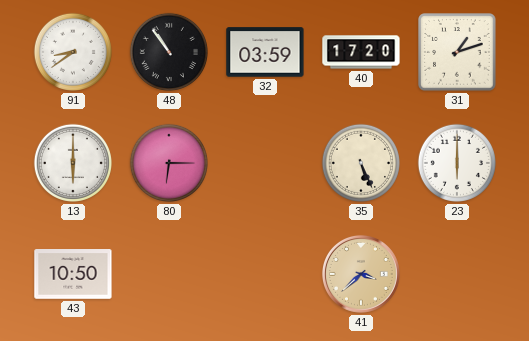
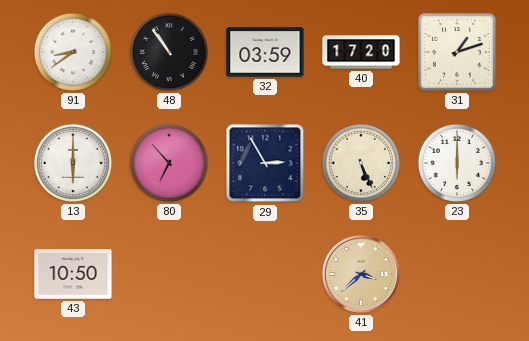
80: 6:15 -> 6:53 (169, 163)
29: none -> 2:55 (265, 163)
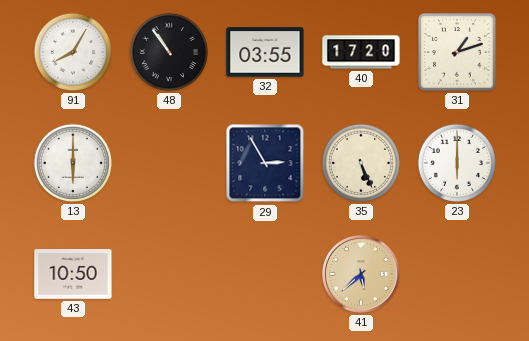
91: 8:39 -> 8:05 (73, 52)
32: 03:59 -> 03:55 (265, 52)
80: 6:53 -> none (169, 163)
41: 3:38 -> 5:38 (361, 274)
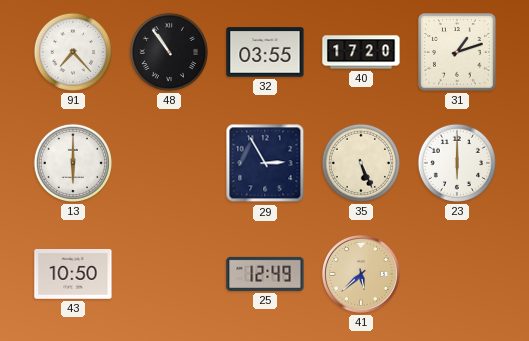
91: 8:05 -> 7:23 (73, 52)
25: none -> 12:49 (265, 274)
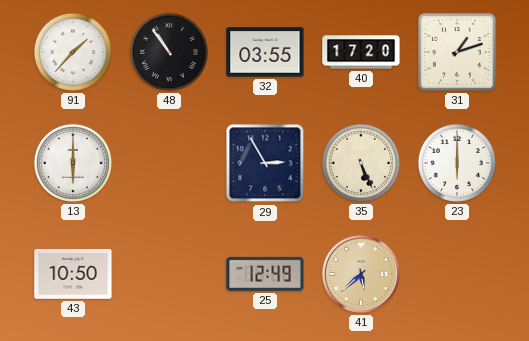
91: 7:23 -> 1:37 (73, 52)
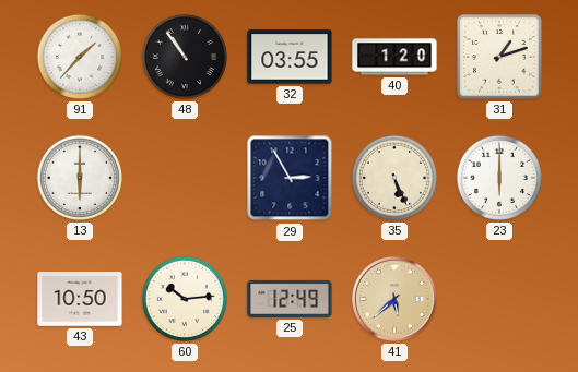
40: 17:20 -> 1:20 (394, 57)
60: none -> 10:14 (185, 299)
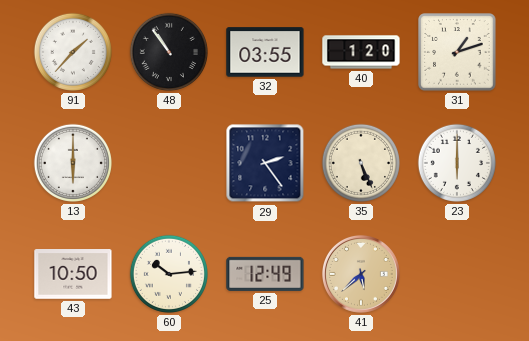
29: 2:55 -> 2:24 (265, 163)
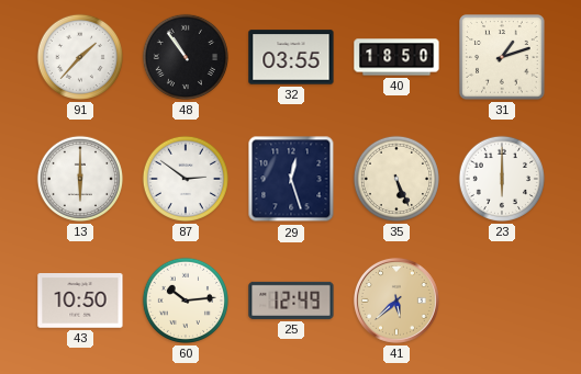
40: 1:20 -> 18:50 (396, 57)
87: none -> 2:51 (186, 179)
29: 2:24 -> 12:27 (291, 179)
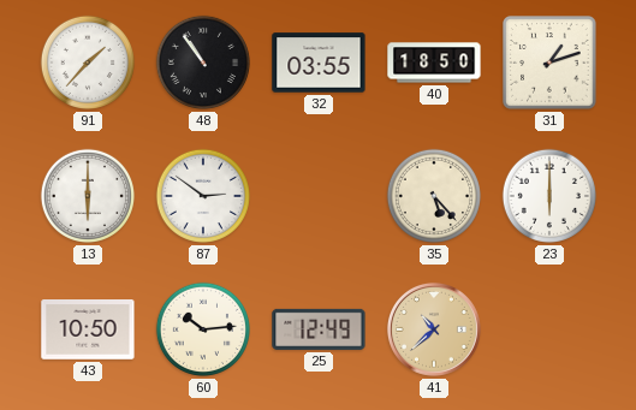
29: 12:27 -> none (291, 179)
35: 5:26 -> 5:23 (434, 196)
41: 5:38 -> 10:38 (434, 329)
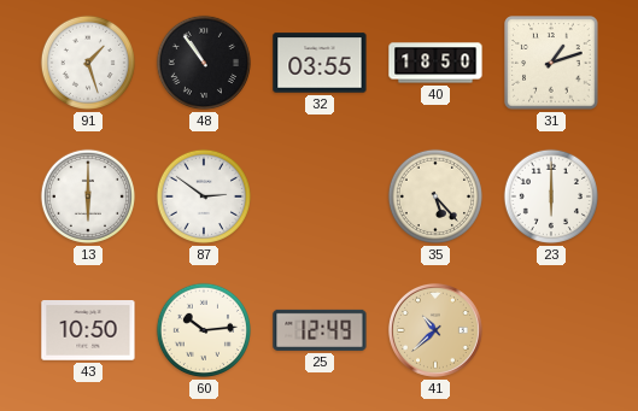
91: 1:37 -> 1:27 (88, 63)
